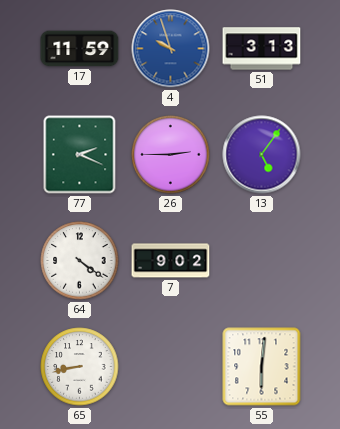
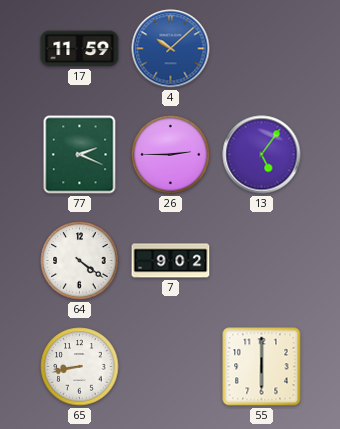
4: 9:57 -> 10:08 (171, 49)
51: 3:13 -> none (262, 49)
55: 6:01 -> 6:00 (262, 367)
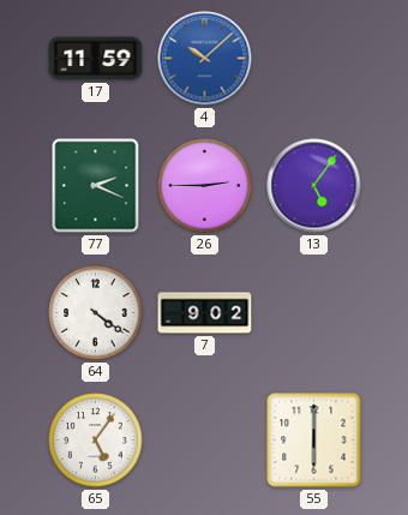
65: 8:43 -> 5:06 (96, 441)
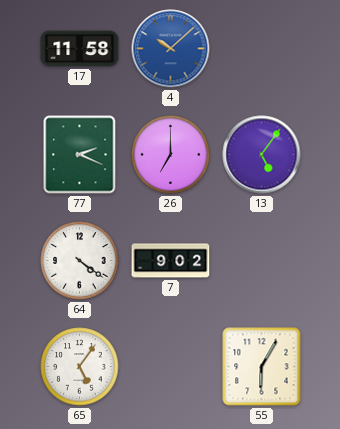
17: 11:59 -> 11:58 (80, 49)
26: 2:45 -> 7:00 (171, 155)
55: 6:00 -> 6:05 (262, 367)
